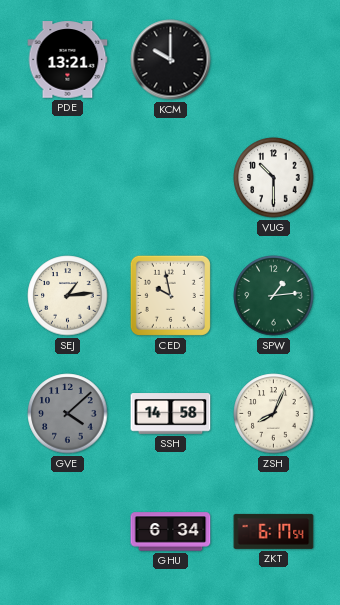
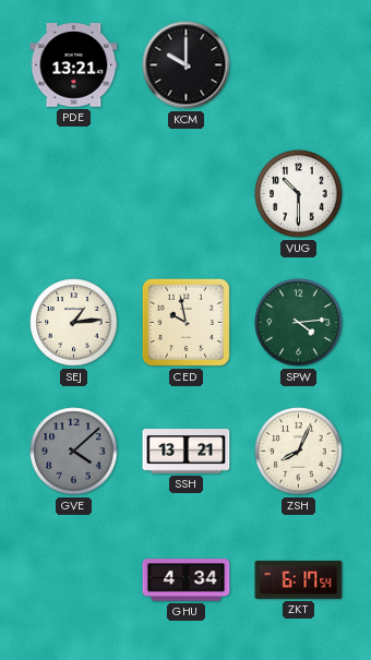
SPW: 1:14 -> 4:14 (299, 323)
SSH: 14:58 -> 13:21 (187, 452)
GHU: 6:34 -> 4:34 (187, 580)
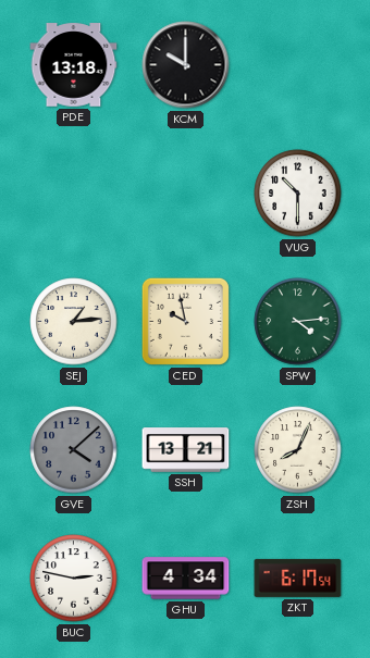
PDE: 13:21 -> 13:18 (74, 65)
BUC: none -> 2:47 (74, 579)
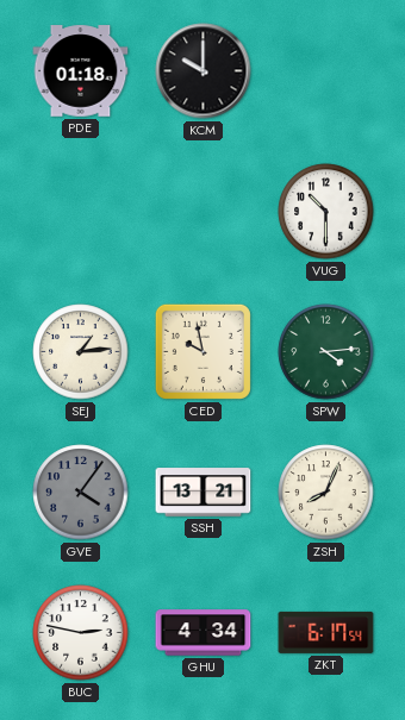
PDE: 13:18 -> 01:18 (81, 71)
GVE: 4:08 -> 4:06 (81, 493)
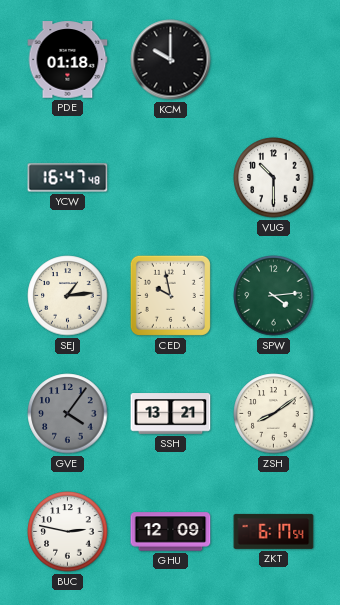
YCW: none -> 16:47 (68, 178)
ZSH: 8:04 -> 8:09 (274, 414)
GHU: 4:34 -> 12:09 (171, 532)
